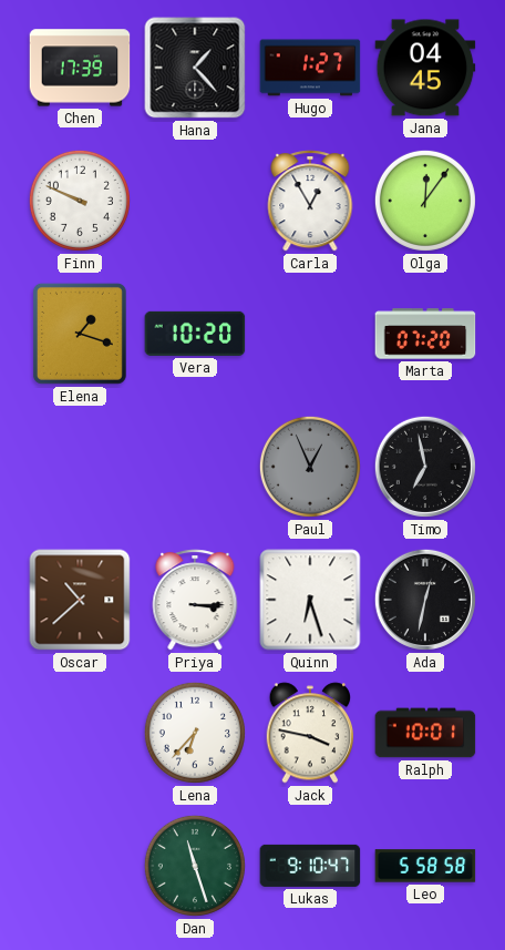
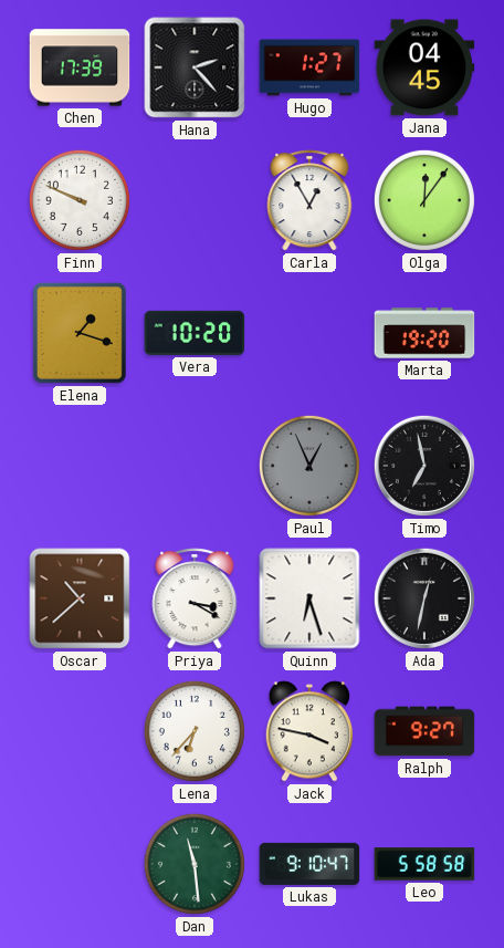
Hana: 1:23 -> 2:23 (195, 67)
Marta: 07:20 -> 19:20 (424, 333)
Priya: 3:15 -> 3:20 (195, 598)
Ralph: 10:01 -> 9:27 (424, 731)
Dan: 11:27 -> 11:29 (195, 864)
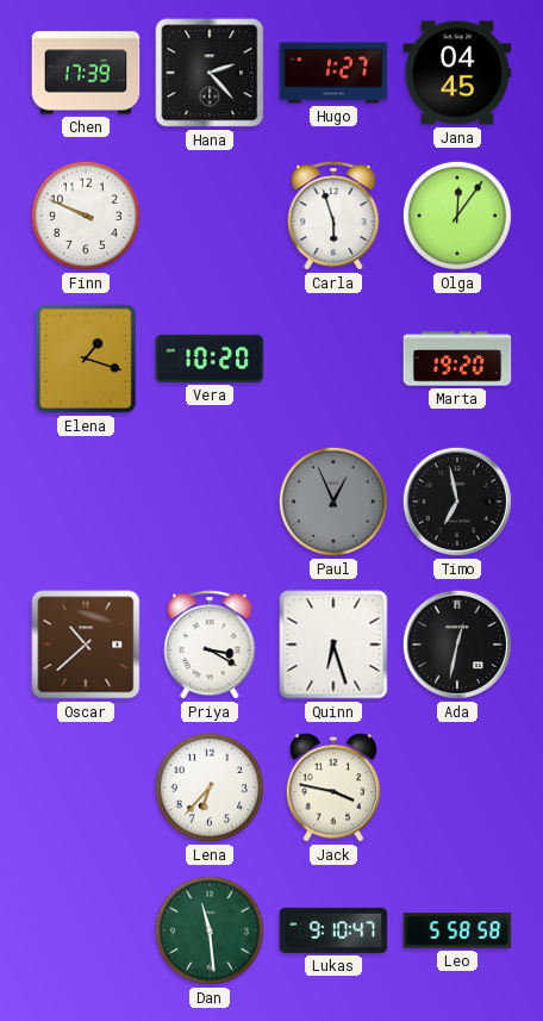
Carla: 12:55 -> 5:57 (333, 216)
Ralph: 9:27 -> none (424, 731)
